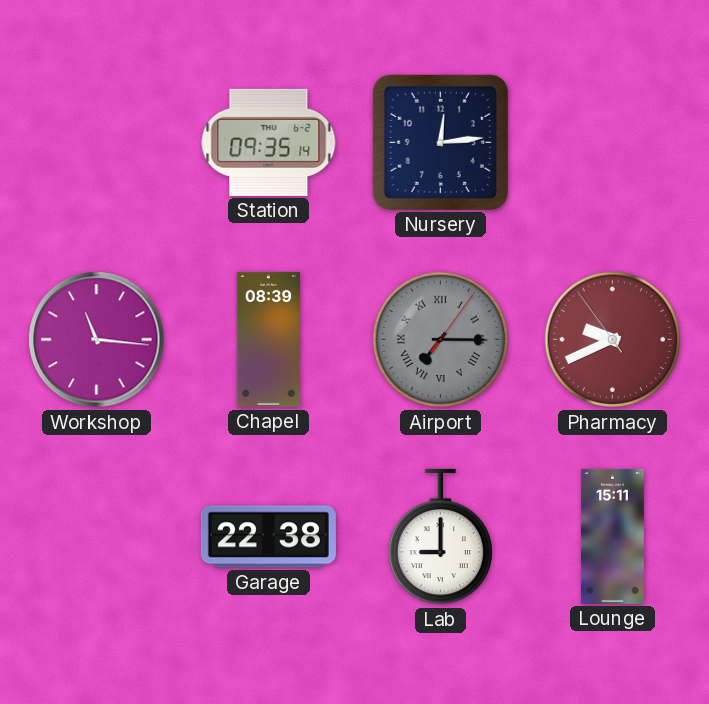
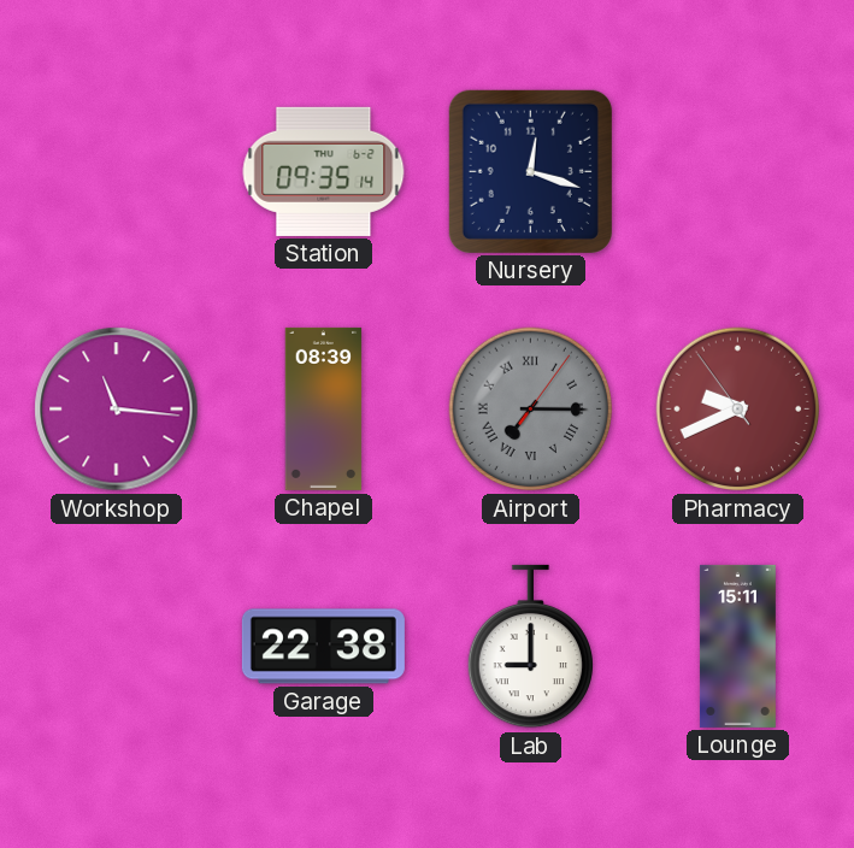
Nursery: 12:14 -> 12:18 (530, 171)
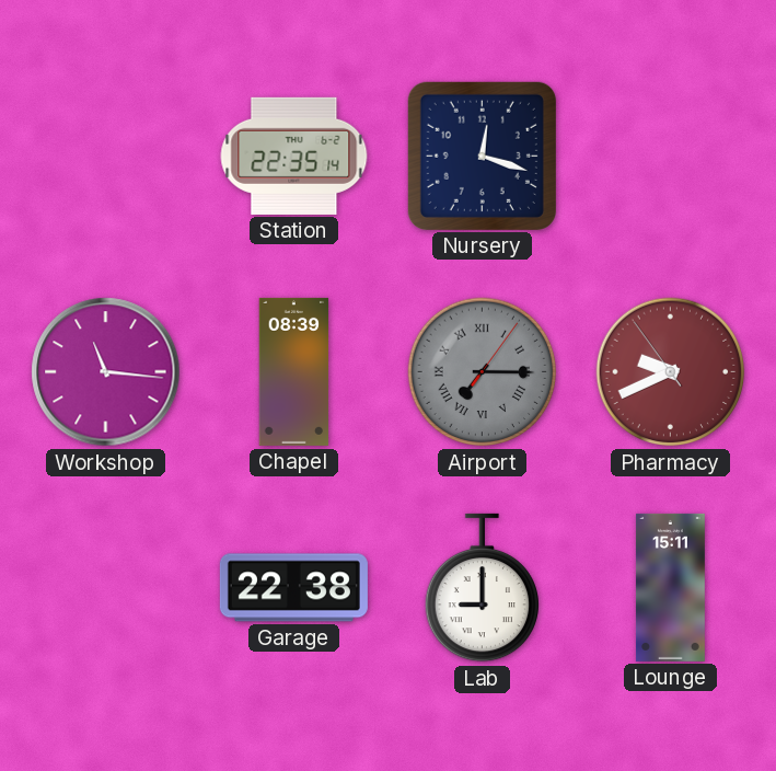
Station: 09:35 -> 22:35 (294, 156)
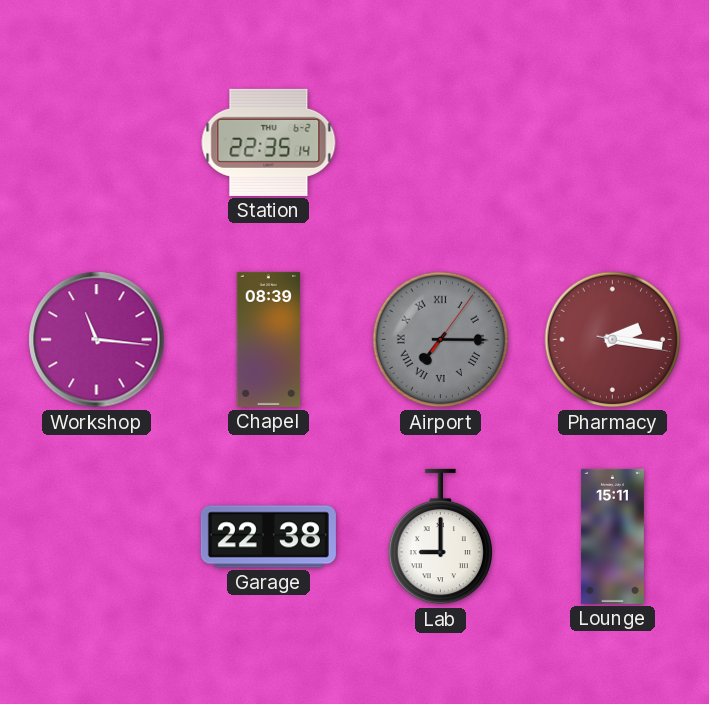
Nursery: 12:18 -> none (482, 156)
Pharmacy: 9:40 -> 2:16 (613, 340)
